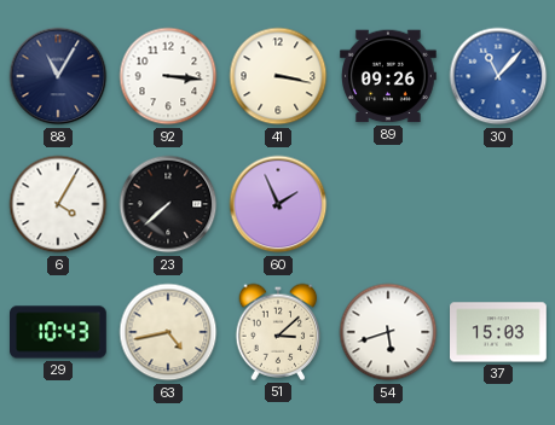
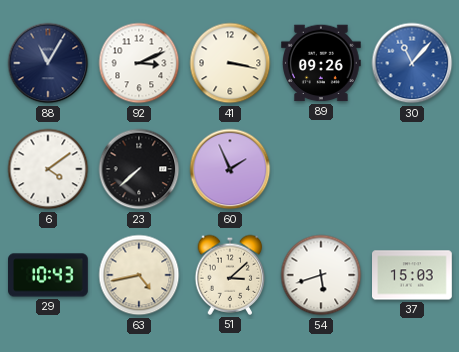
92: 3:16 -> 3:11 (139, 63)
6: 4:05 -> 4:09 (48, 169)
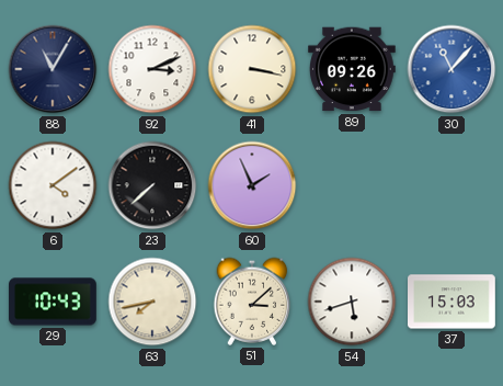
63: 4:43 -> 7:43 (152, 302)
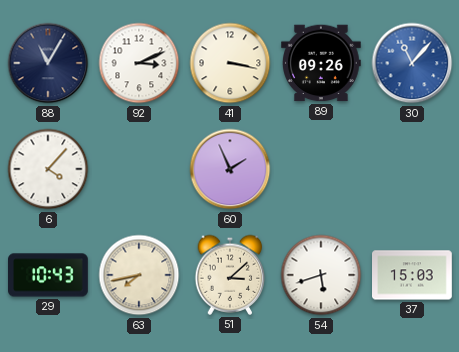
6: 4:09 -> 4:07 (48, 169)
23: 7:38 -> none (152, 185)
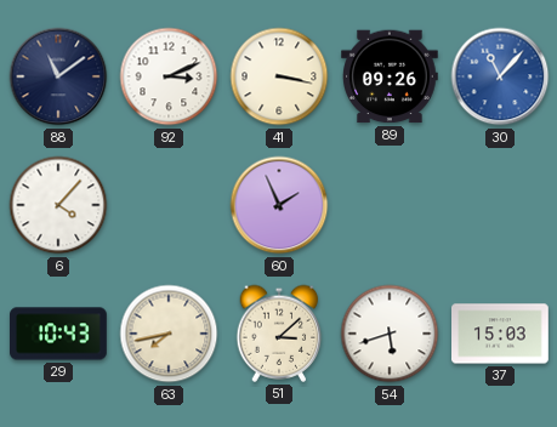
88: 11:05 -> 11:09 (58, 76)
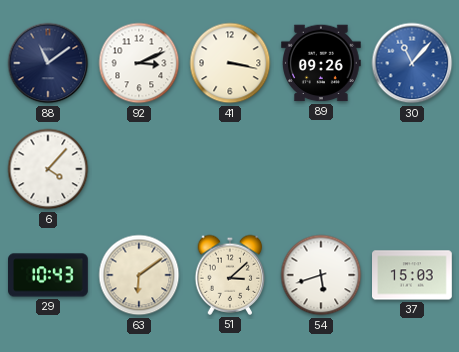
60: 1:56 -> none (279, 205)
63: 7:43 -> 6:09 (139, 275)
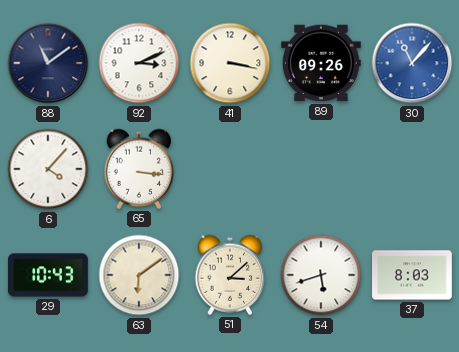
65: none -> 3:16 (139, 169)
37: 15:03 -> 8:03 (412, 275)
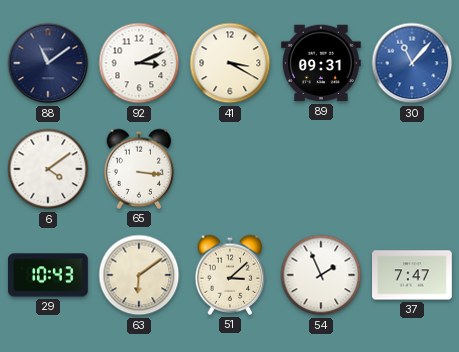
41: 3:17 -> 3:20 (230, 63)
89: 09:26 -> 09:31 (322, 63)
6: 4:07 -> 4:09 (48, 169)
54: 5:42 -> 1:56 (321, 275)
37: 8:03 -> 7:47 (412, 275)
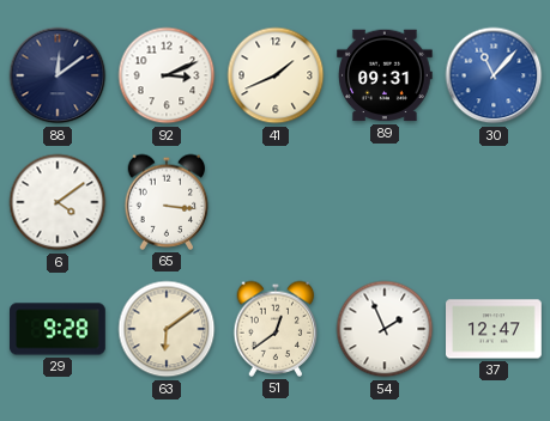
88: 11:09 -> 12:09 (58, 75)
41: 3:20 -> 1:41 (276, 75)
29: 10:43 -> 9:28 (58, 329)
51: 3:08 -> 12:39 (276, 329)
37: 7:47 -> 12:47 (494, 329)
